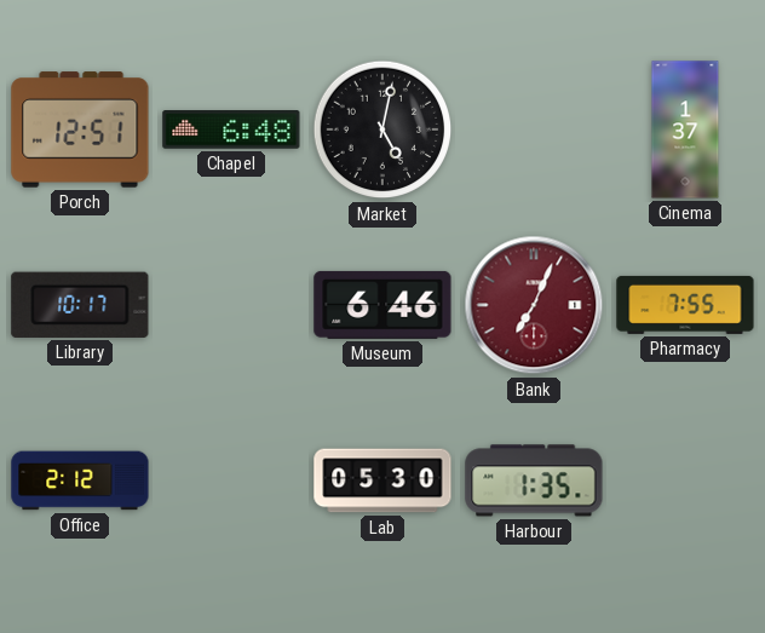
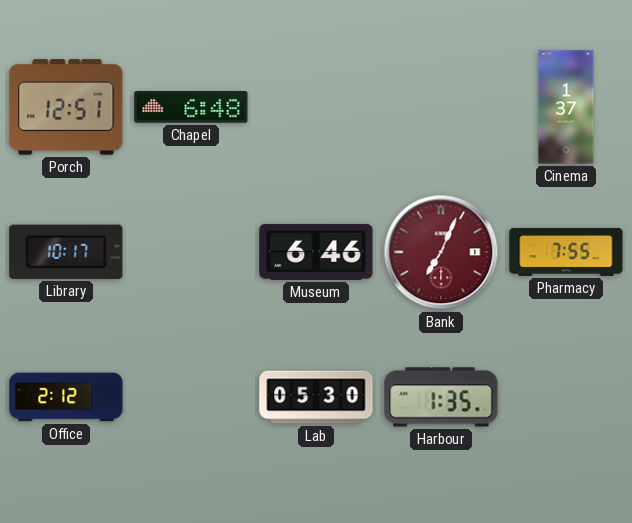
Market: 5:02 -> none (382, 130)
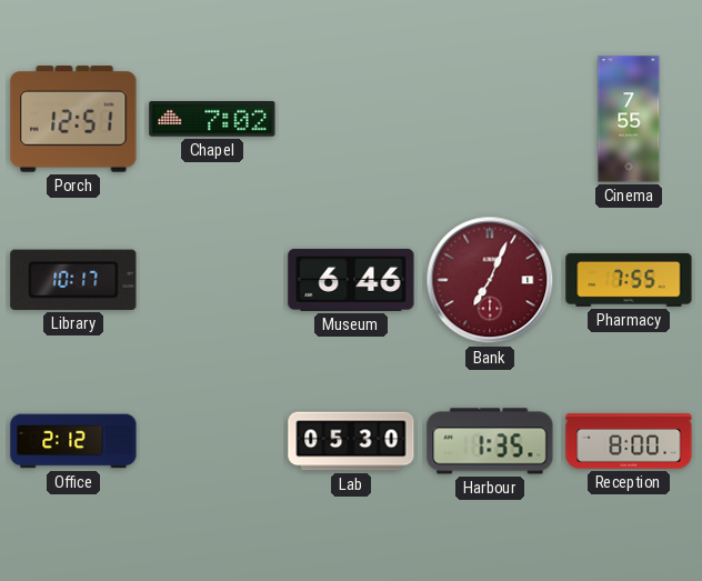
Chapel: 6:48 -> 7:02 (212, 120)
Cinema: 1:37 -> 7:55 (629, 119)
Reception: none -> 8:00 (629, 441)
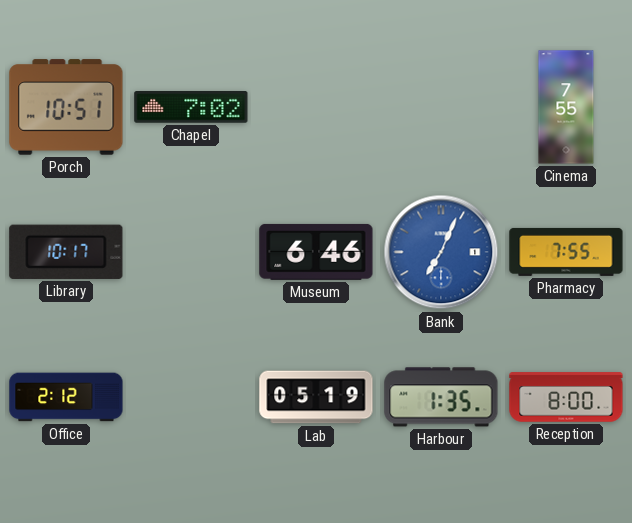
Porch: 12:51 -> 10:51 (66, 107)
Bank dial: burgundy -> blue (441, 252)
Lab: 05:30 -> 05:19 (316, 397)
